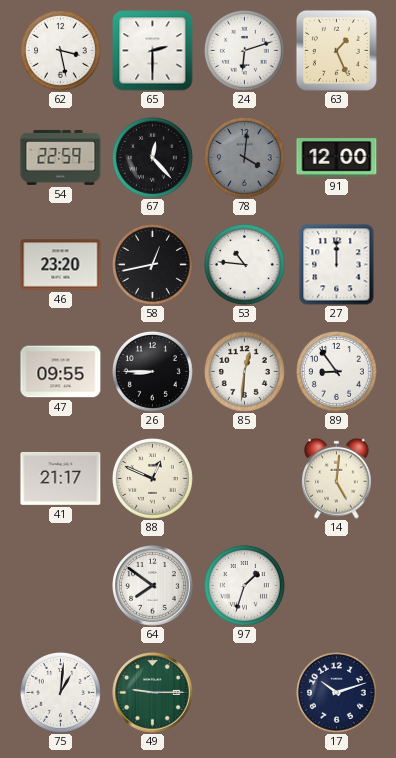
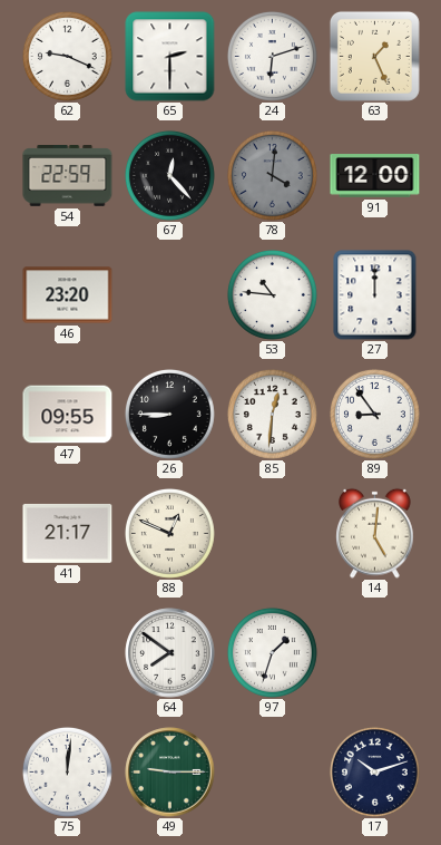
62: 3:28 -> 9:19 (67, 56)
58: 12:43 -> none (152, 264)
75: 1:01 -> 12:01 (67, 771)
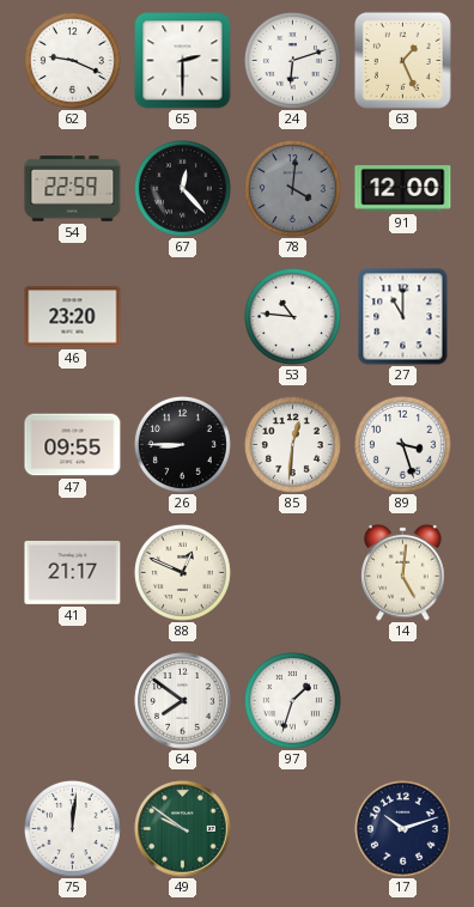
27: 12:00 -> 11:00 (403, 317)
89: 8:54 -> 3:27 (402, 444)
49: 9:15 -> 9:51 (183, 829)
